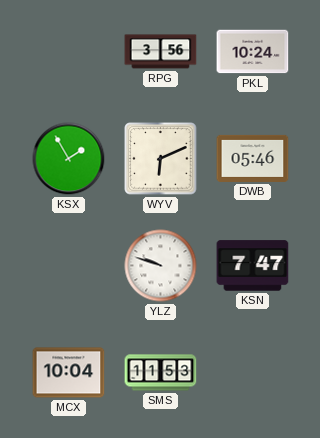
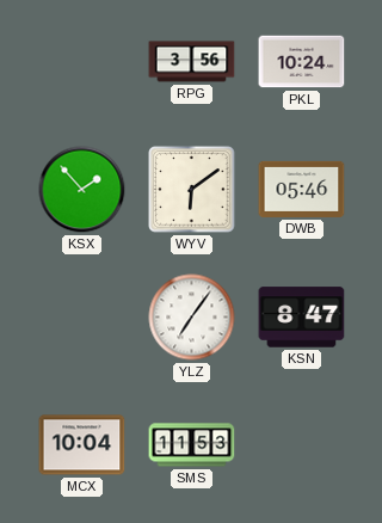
KSX: 1:55 -> 1:53 (82, 190)
WYV: 6:11 -> 6:09 (192, 190)
YLZ: 9:48 -> 7:06 (192, 318)
KSN: 7:47 -> 8:47 (302, 318)
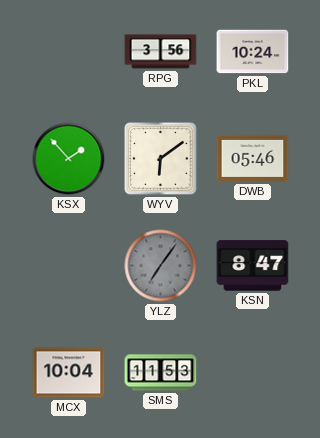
YLZ dial: white -> grey (161, 266)
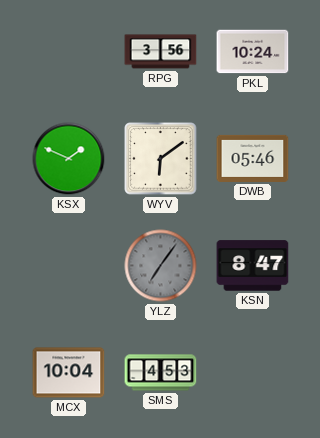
KSX: 1:53 -> 1:49 (69, 159)
SMS: 11:53 -> 4:53 (161, 373)
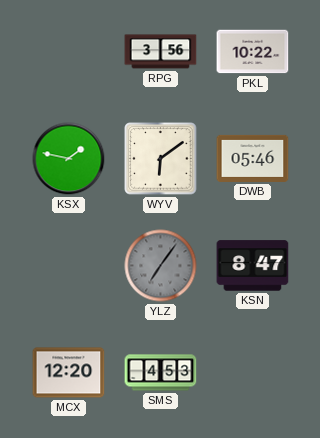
PKL: 10:24 -> 10:22 (253, 52)
KSX: 1:49 -> 1:47 (69, 159)
MCX: 10:04 -> 12:20 (69, 373)
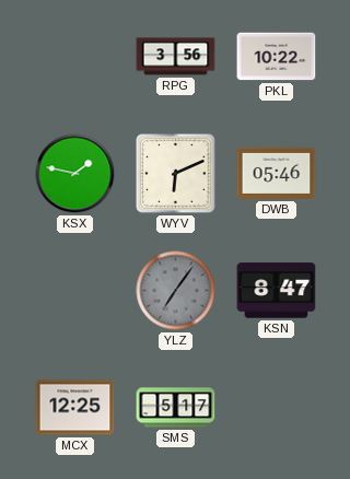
WYV: 6:09 -> 6:11 (176, 174)
MCX: 12:20 -> 12:25 (75, 408)
SMS: 4:53 -> 5:17 (176, 408)
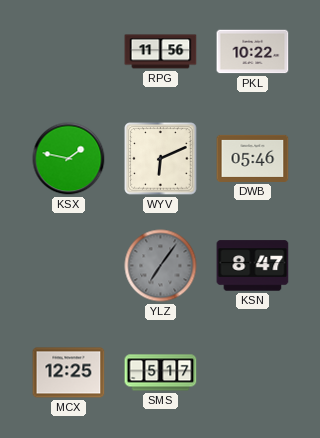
RPG: 3:56 -> 11:56 (161, 52)
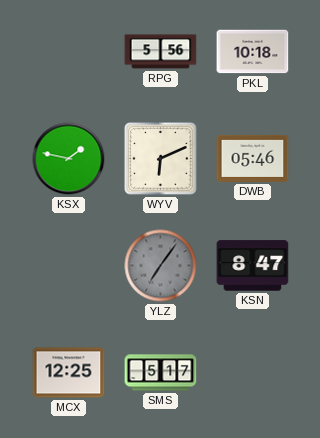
RPG: 11:56 -> 5:56 (161, 52)
PKL: 10:22 -> 10:18 (253, 52)
